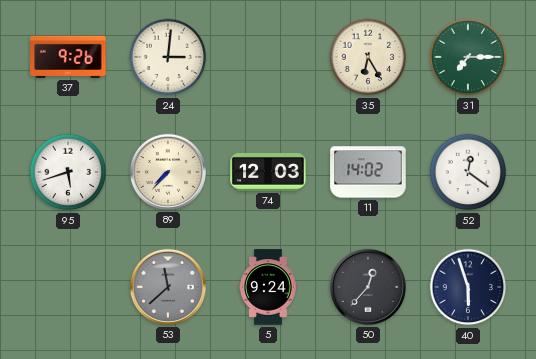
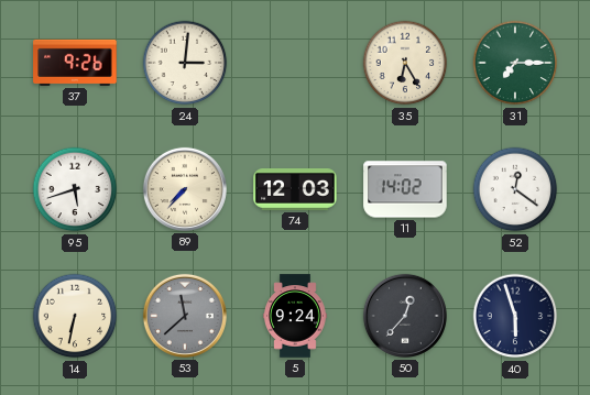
14: none -> 6:32 (75, 316)
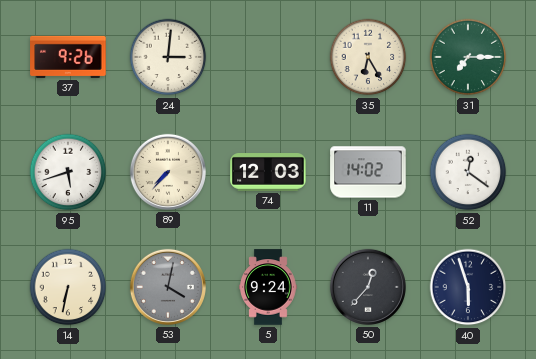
53: 11:38 -> 4:02 (168, 287)
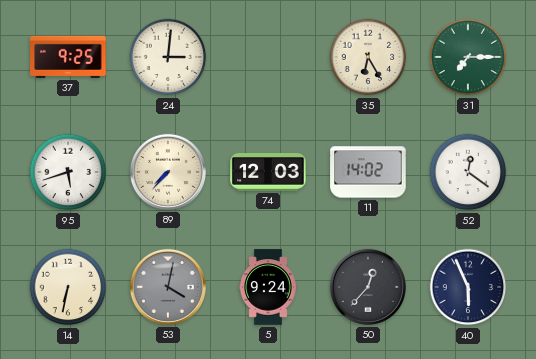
37: 9:26 -> 9:25 (68, 57)
40: 5:57 -> 5:56 (468, 287)
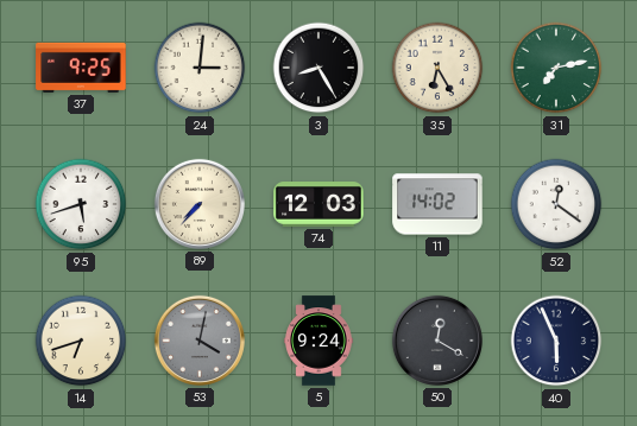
3: none -> 8:25 (318, 68)
31: 7:15 -> 7:13 (556, 68)
14: 6:32 -> 6:42 (81, 341)
50: 12:37 -> 12:20 (437, 341)
